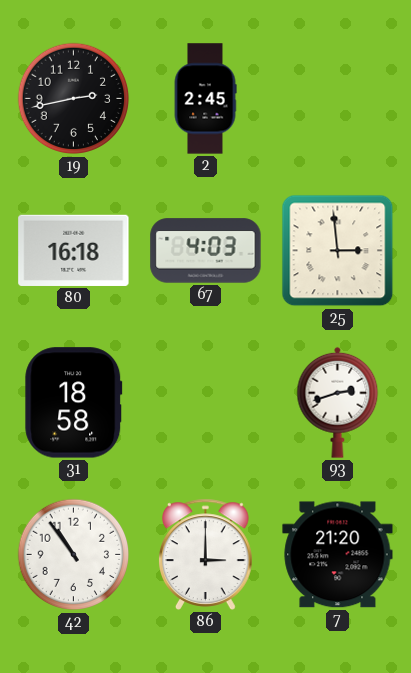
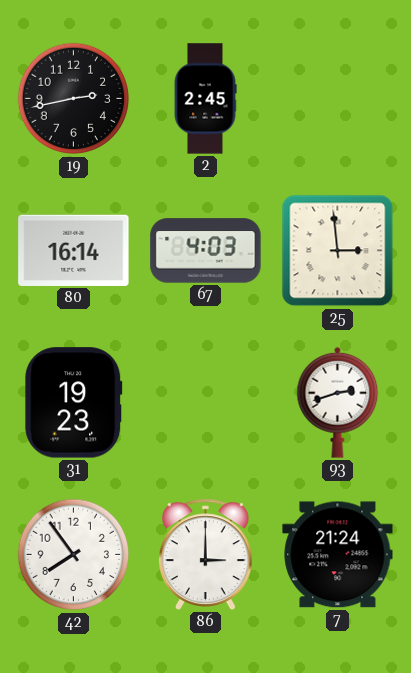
80: 16:18 -> 16:14 (74, 250)
31: 18:58 -> 19:23 (74, 403)
42: 10:54 -> 7:54 (74, 555)
7: 21:20 -> 21:24 (338, 555)
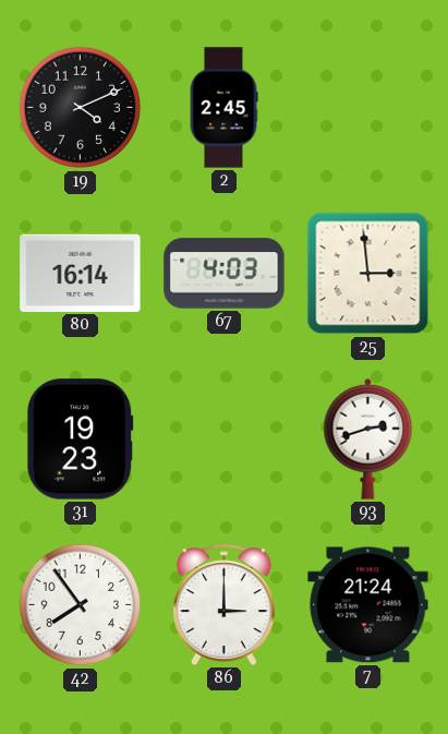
19: 2:43 -> 4:11 (81, 108)
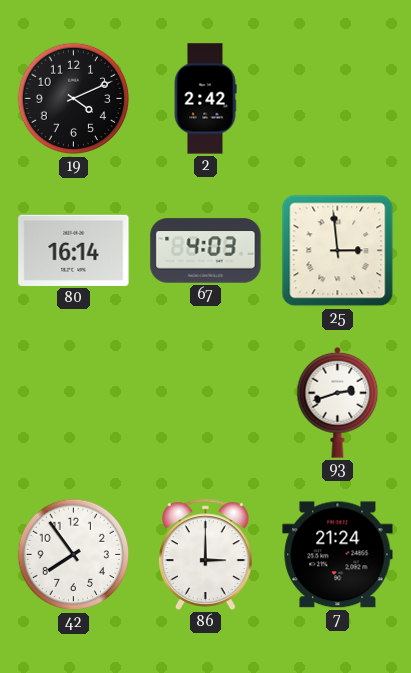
2: 2:45 -> 2:42 (205, 99)
31: 19:23 -> none (81, 440)
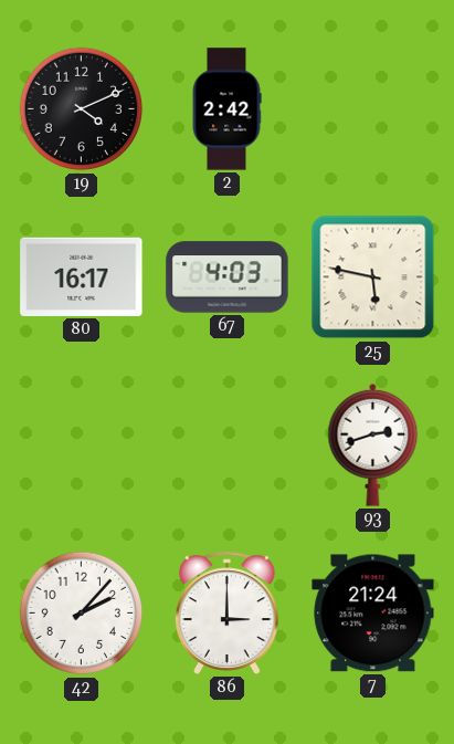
80: 16:14 -> 16:17 (82, 276)
25: 2:59 -> 5:47 (373, 277)
42: 7:54 -> 2:07 (82, 614)
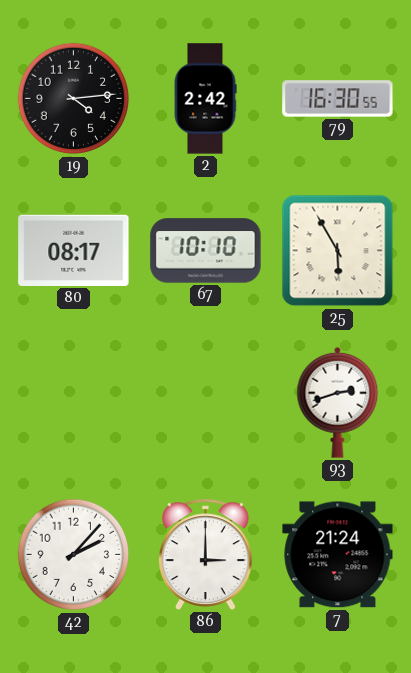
19: 4:11 -> 4:14 (74, 99)
79: none -> 16:30 (338, 99)
80: 16:17 -> 08:17 (74, 250)
67: 4:03 -> 10:10 (206, 251)
25: 5:47 -> 5:55 (338, 251)
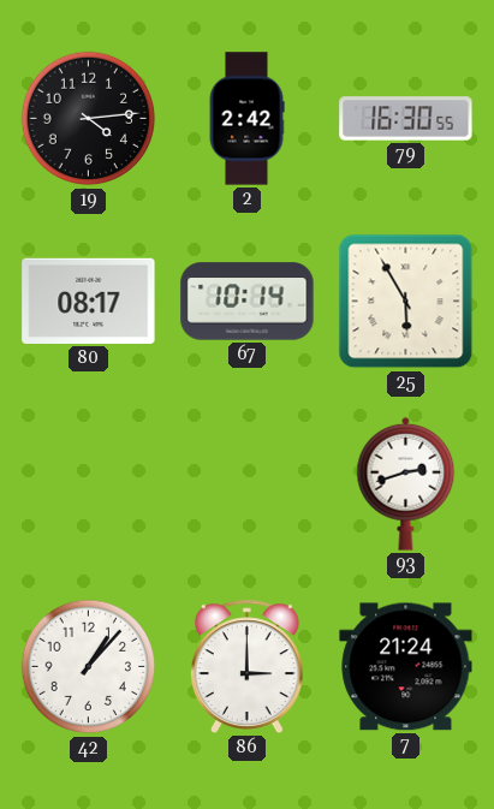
67: 10:10 -> 10:14 (248, 302)
42: 2:07 -> 1:07 (89, 667)
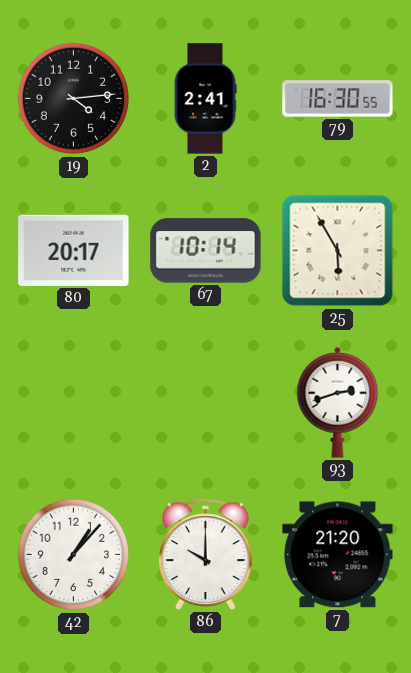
2: 2:42 -> 2:41 (205, 99)
80: 08:17 -> 20:17 (74, 250)
86: 3:00 -> 10:00 (206, 554)
7: 21:24 -> 21:20 (338, 555)
